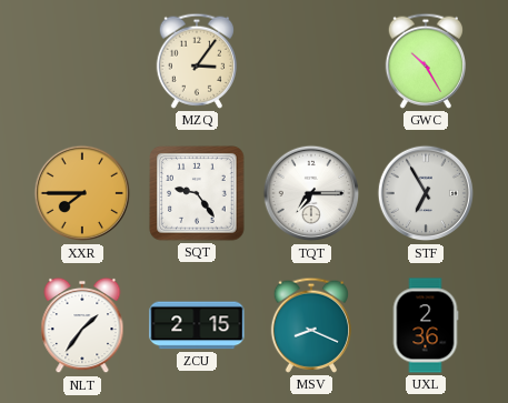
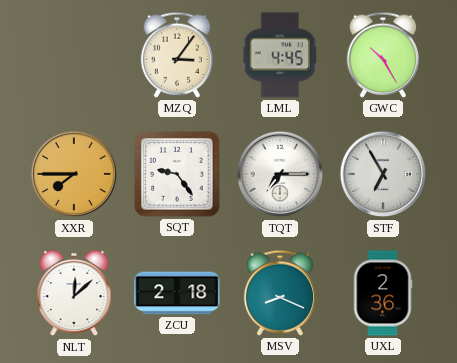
LML: none -> 4:45 (280, 55)
NLT: 1:36 -> 12:08 (74, 293)
ZCU: 2:15 -> 2:18 (177, 293)
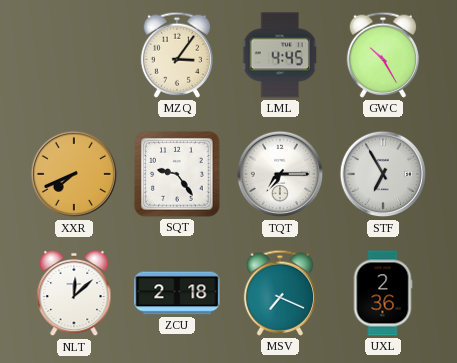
XXR: 7:45 -> 7:41 (74, 174)
MSV: 8:19 -> 7:19 (279, 293)
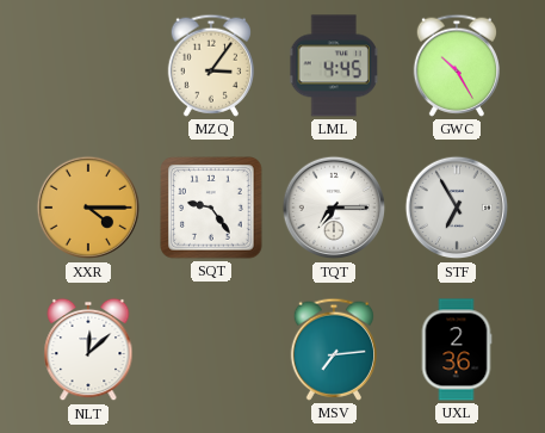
XXR: 7:41 -> 4:15 (88, 208)
ZCU: 2:18 -> none (177, 293)
MSV: 7:19 -> 7:14 (333, 350)
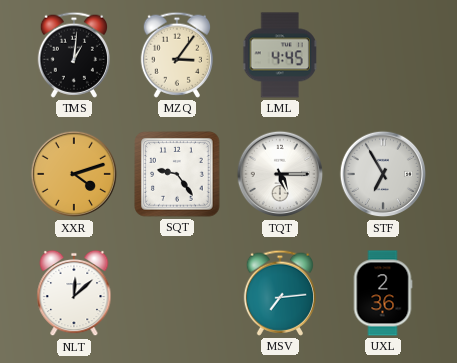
TMS: none -> 1:01 (73, 55)
GWC: 10:25 -> none (456, 66)
XXR: 4:15 -> 4:12 (74, 174)
TQT: 7:15 -> 5:15 (280, 174)
